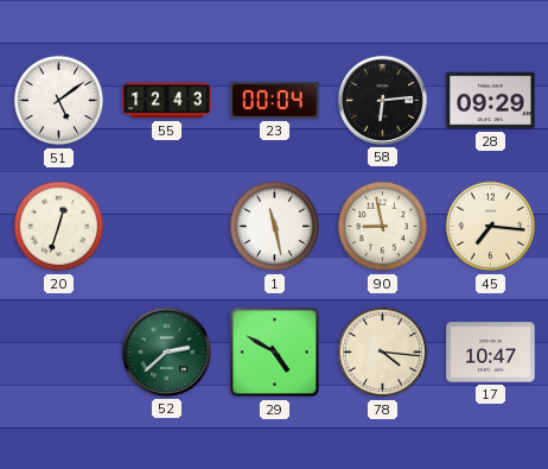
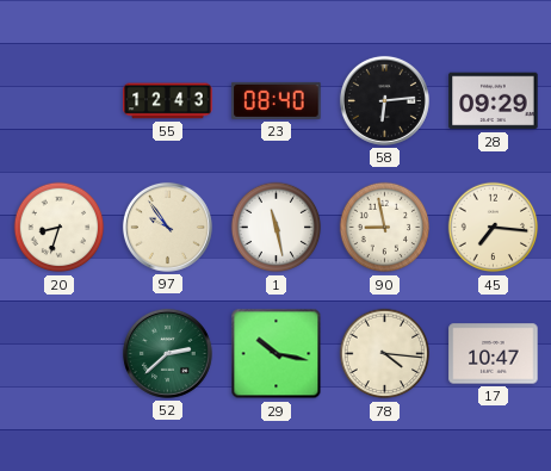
51: 5:09 -> none (59, 101)
23: 00:04 -> 08:40 (277, 100)
20: 12:33 -> 8:33 (60, 228)
97: none -> 9:54 (167, 227)
29: 4:50 -> 10:17 (277, 354)
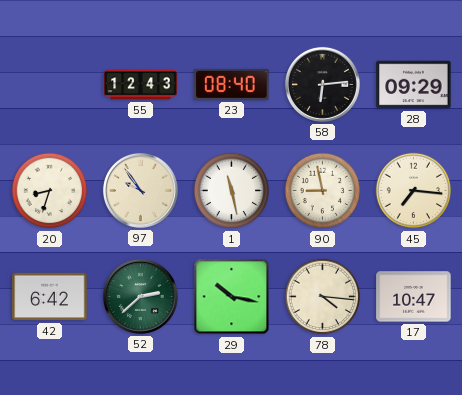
42: none -> 6:42 (50, 297)
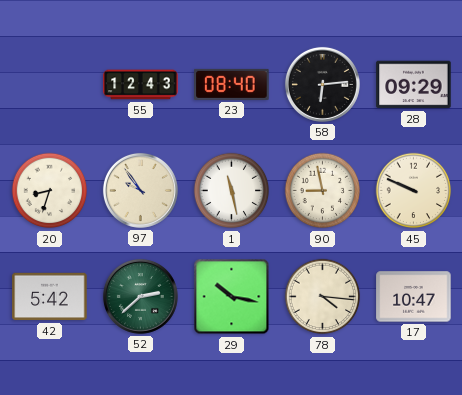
45: 7:16 -> 9:49 (414, 191)
42: 6:42 -> 5:42 (50, 297)
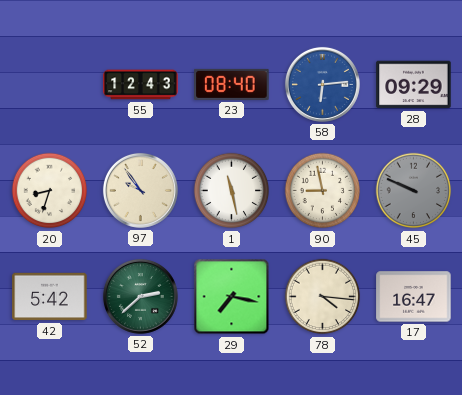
58 dial: black -> blue (322, 84)
45 dial: cream -> grey (414, 191)
29: 10:17 -> 7:17 (232, 297)
17: 10:47 -> 16:47 (414, 297)
